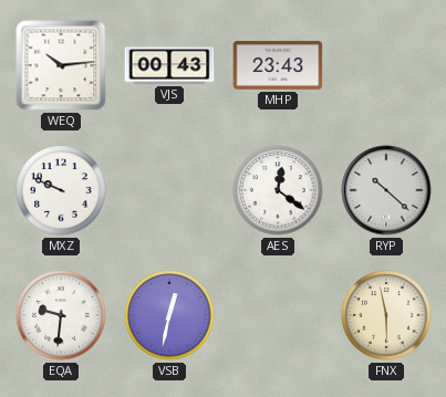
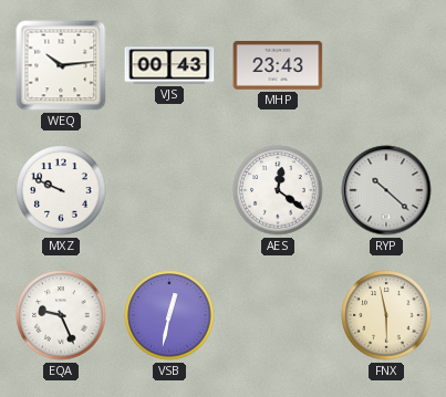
EQA: 9:31 -> 9:26 (61, 315)
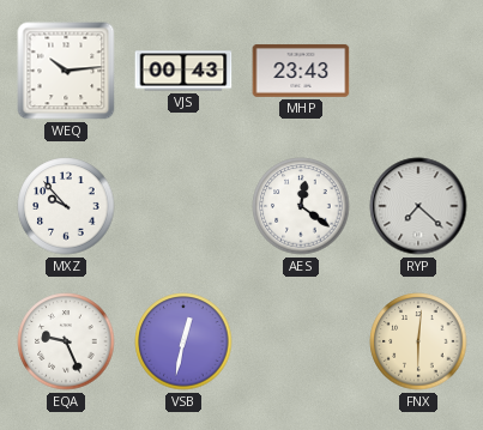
MXZ: 9:49 -> 9:53 (66, 206)
RYP: 10:22 -> 7:22 (418, 206)
FNX: 5:58 -> 6:01 (418, 341)
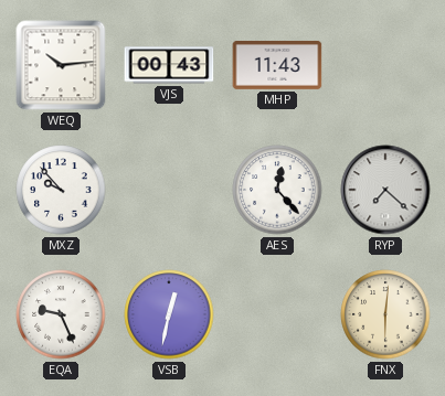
MHP: 23:43 -> 11:43 (277, 65)
AES: 12:21 -> 12:23 (277, 190)
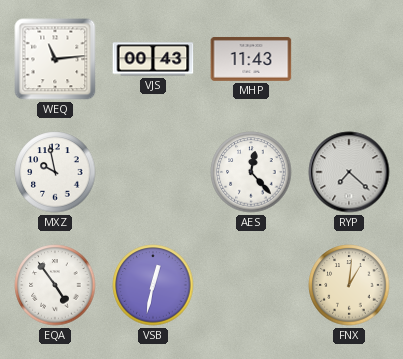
WEQ: 10:14 -> 11:14 (55, 59)
MXZ: 9:53 -> 9:58 (55, 172)
EQA: 9:26 -> 4:54 (55, 285)
FNX: 6:01 -> 1:01 (349, 285)
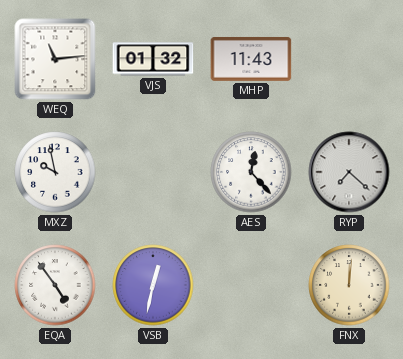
VJS: 00:43 -> 01:32 (153, 59)
FNX: 1:01 -> 12:01 (349, 285)
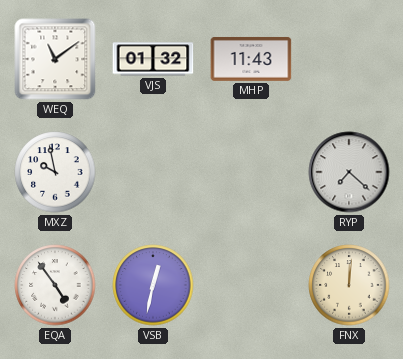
WEQ: 11:14 -> 11:09 (55, 59)
AES: 12:23 -> none (251, 172)
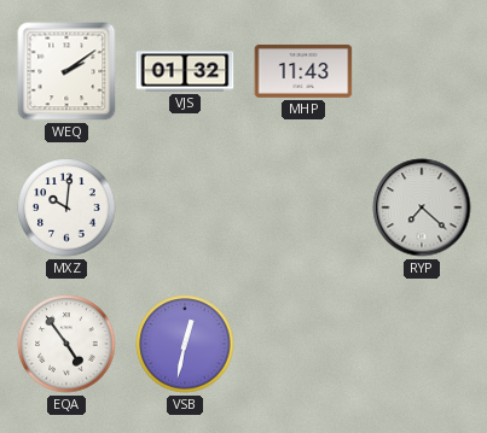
WEQ: 11:09 -> 2:09 (66, 71)
MXZ: 9:58 -> 10:01 (66, 207)
FNX: 12:01 -> none (349, 285)
